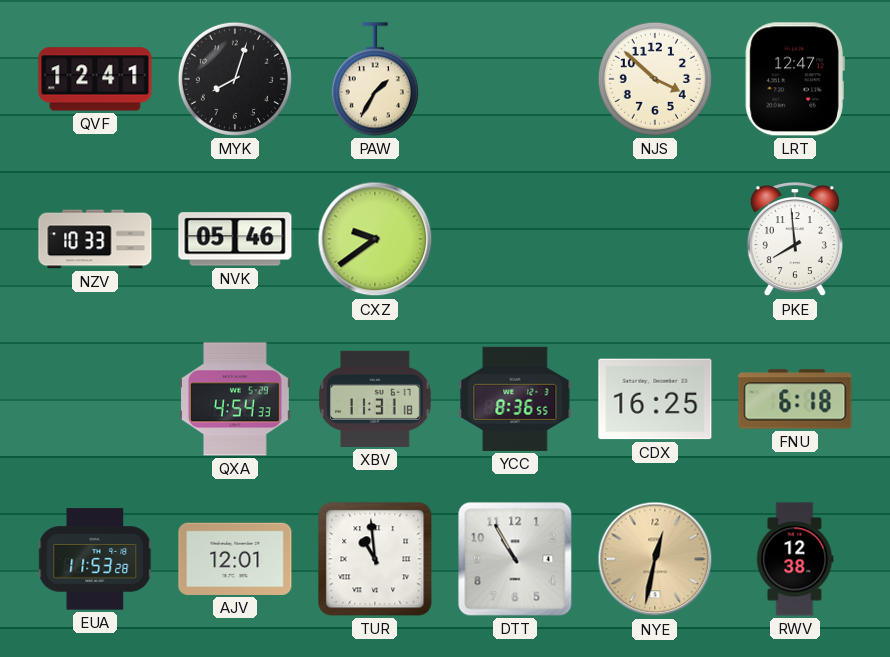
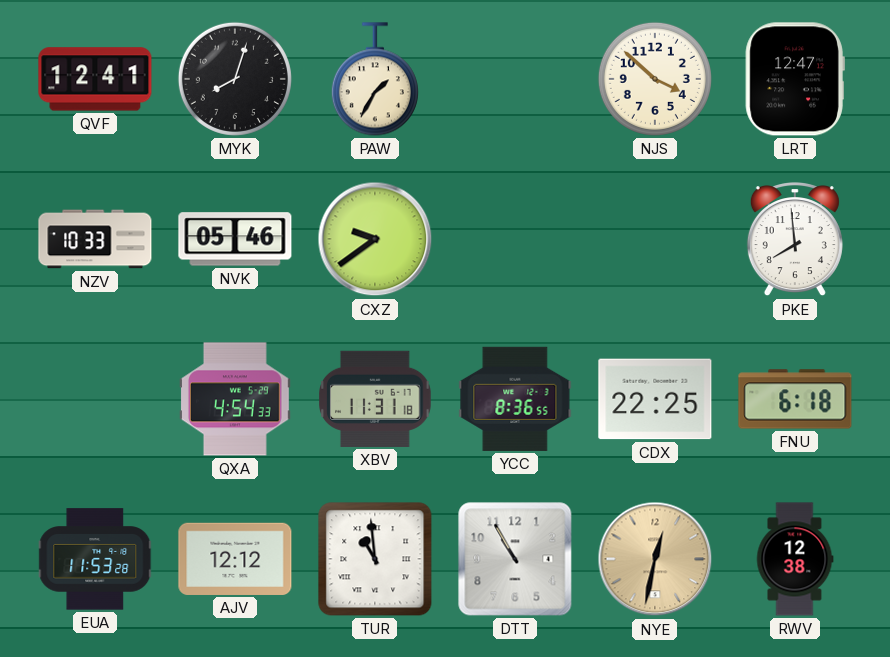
CDX: 16:25 -> 22:25 (655, 399)
AJV: 12:01 -> 12:12 (235, 559)
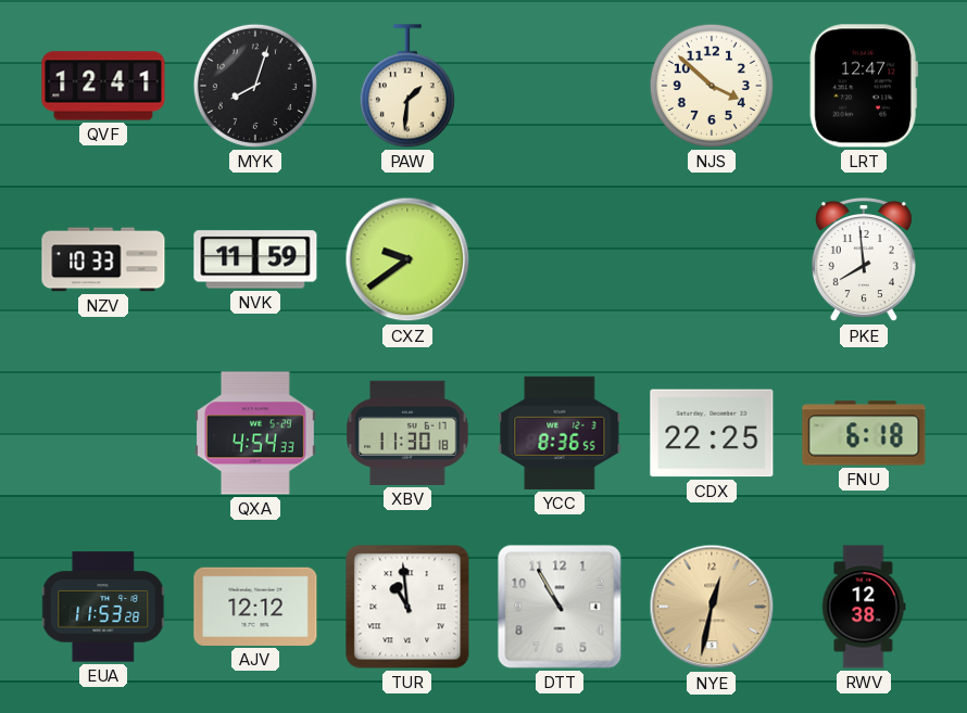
PAW: 1:35 -> 1:31 (407, 86)
NVK: 05:46 -> 11:59 (255, 259)
XBV: 11:31 -> 11:30 (407, 433)
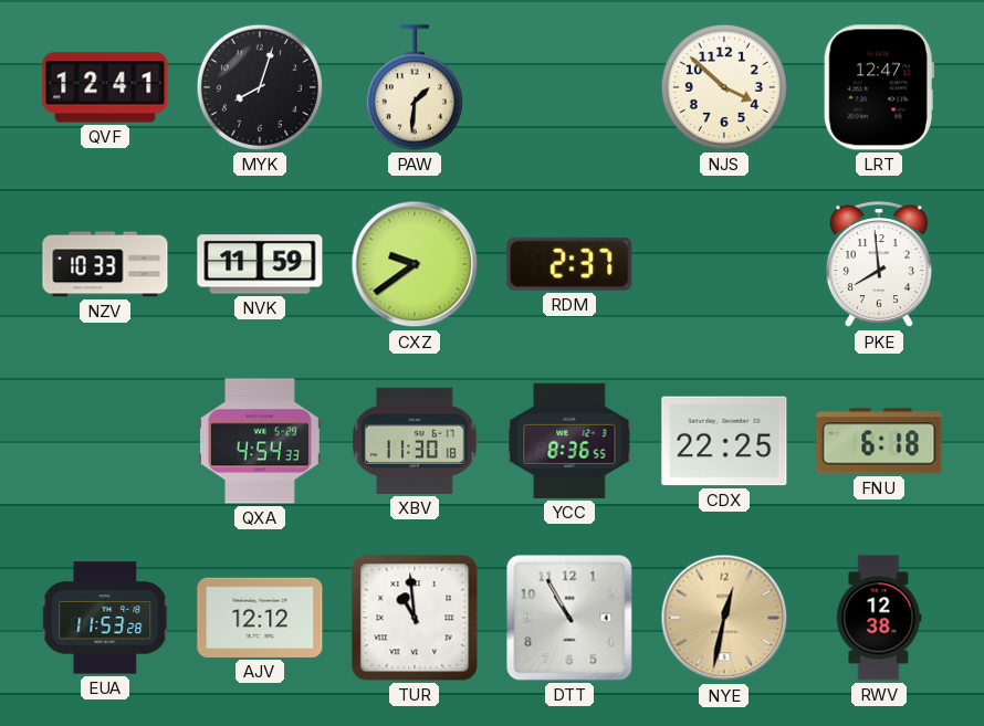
RDM: none -> 2:37 (569, 264)
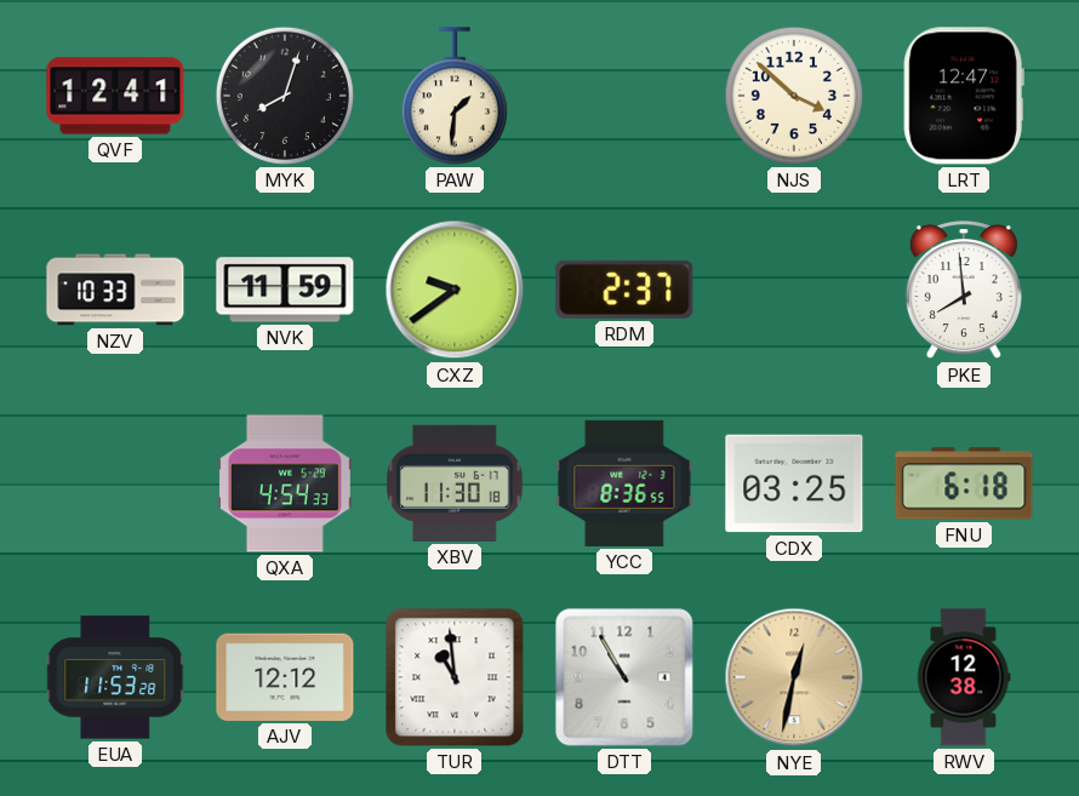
CDX: 22:25 -> 03:25 (794, 483)
